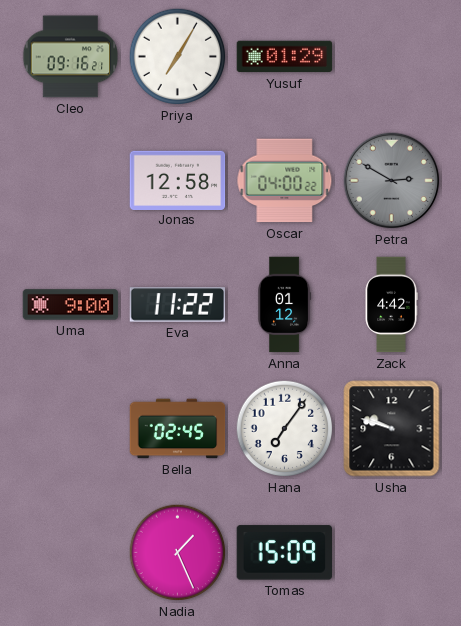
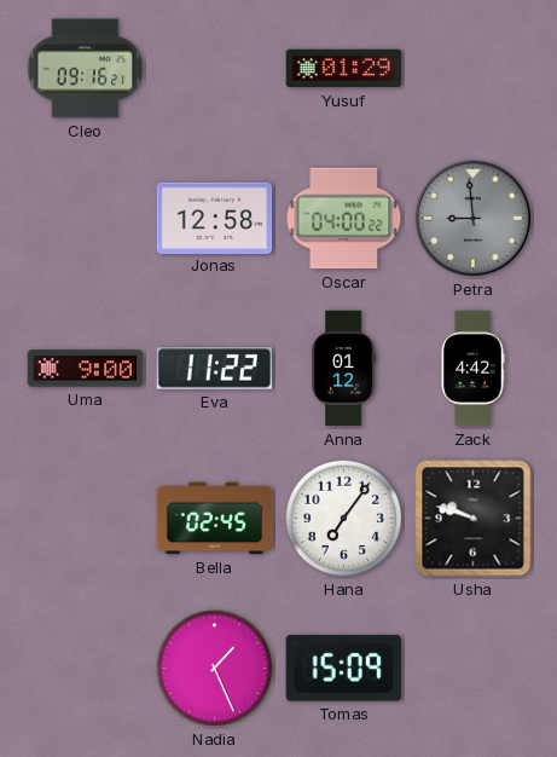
Priya: 7:05 -> none (178, 57)
Petra: 2:50 -> 8:59 (474, 219)
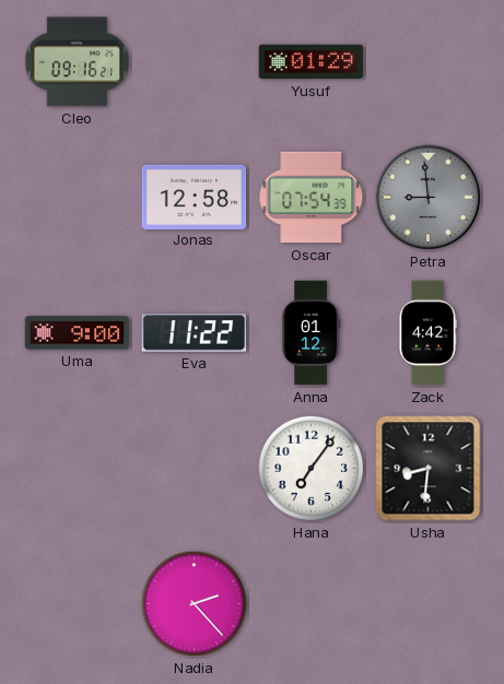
Oscar: 04:00 -> 07:54 (312, 198)
Bella: 02:45 -> none (215, 519)
Usha: 9:48 -> 8:31 (429, 469)
Nadia: 1:26 -> 2:23 (195, 604)
Tomas: 15:09 -> none (344, 669)
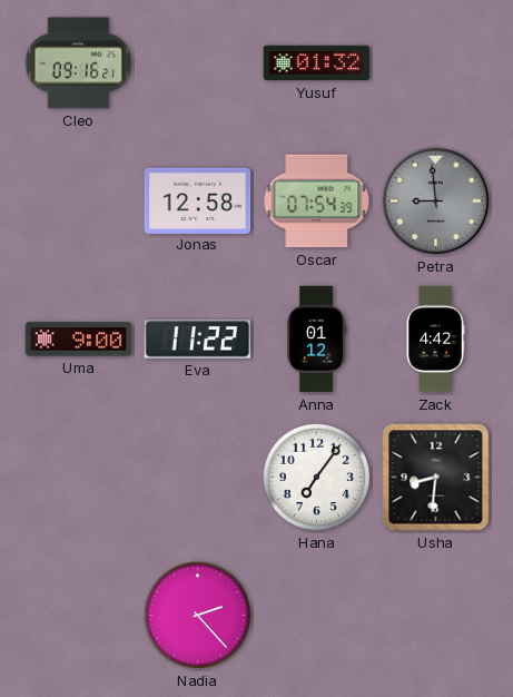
Yusuf: 01:29 -> 01:32 (317, 63)
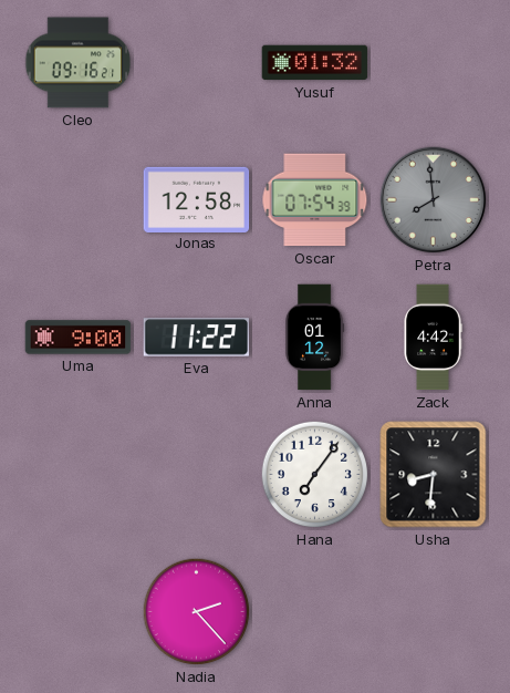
Petra: 8:59 -> 7:59 (434, 200)
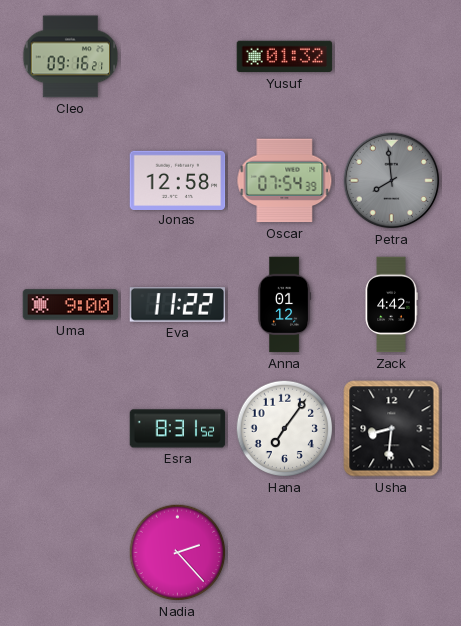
Esra: none -> 8:31 (178, 429)
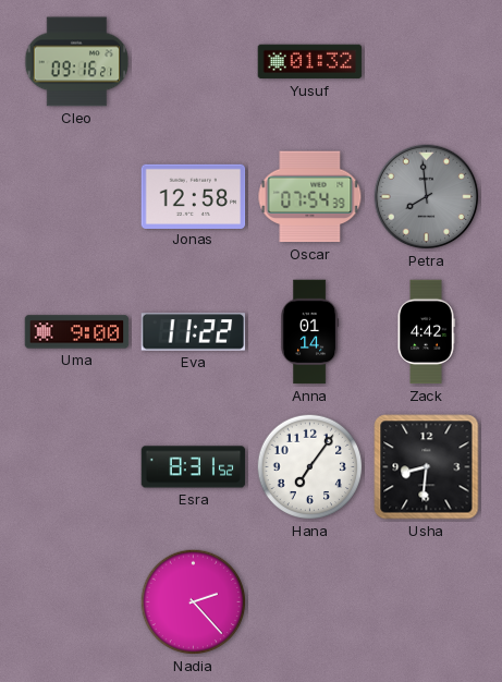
Anna: 01:12 -> 01:14 (310, 332)
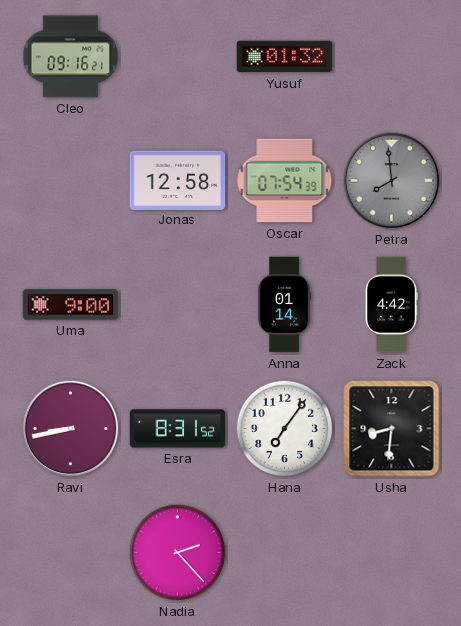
Eva: 11:22 -> none (194, 332)
Ravi: none -> 8:43 (71, 429)
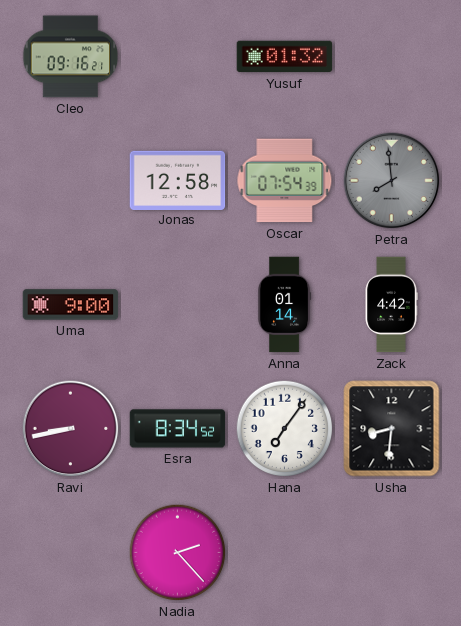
Esra: 8:31 -> 8:34 (178, 429)
